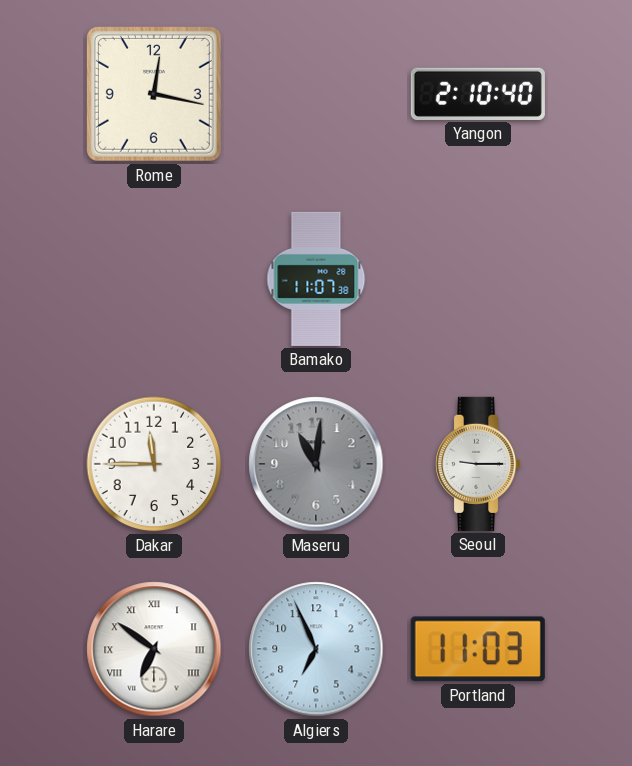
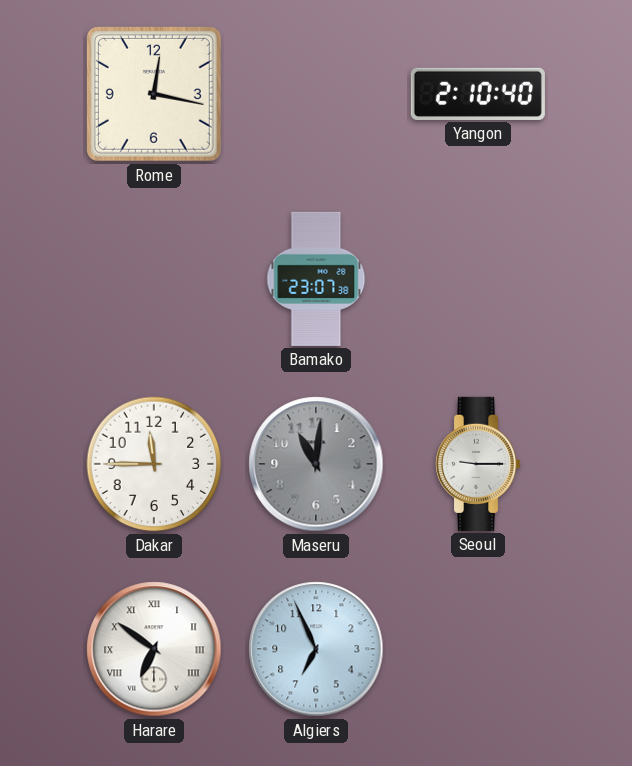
Bamako: 11:07 -> 23:07 (316, 279)
Portland: 11:03 -> none (478, 649)
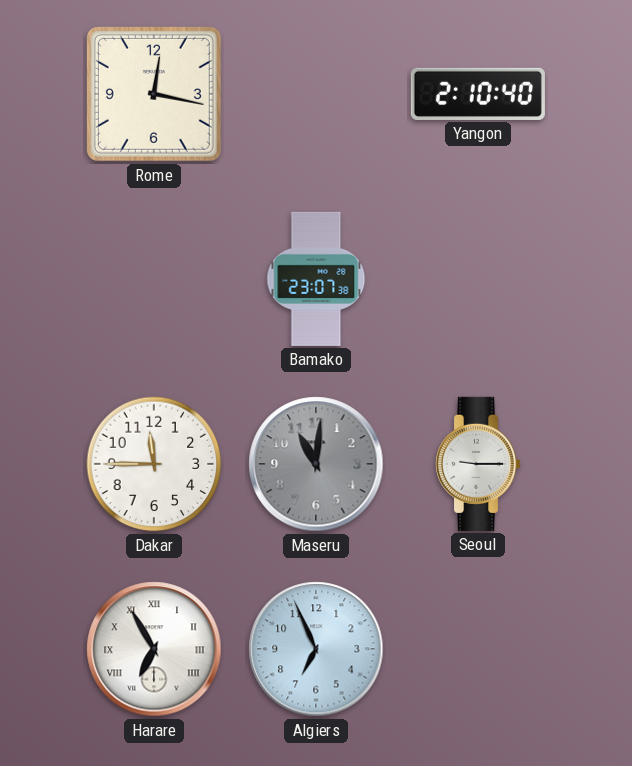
Harare: 6:51 -> 6:55 (154, 649)
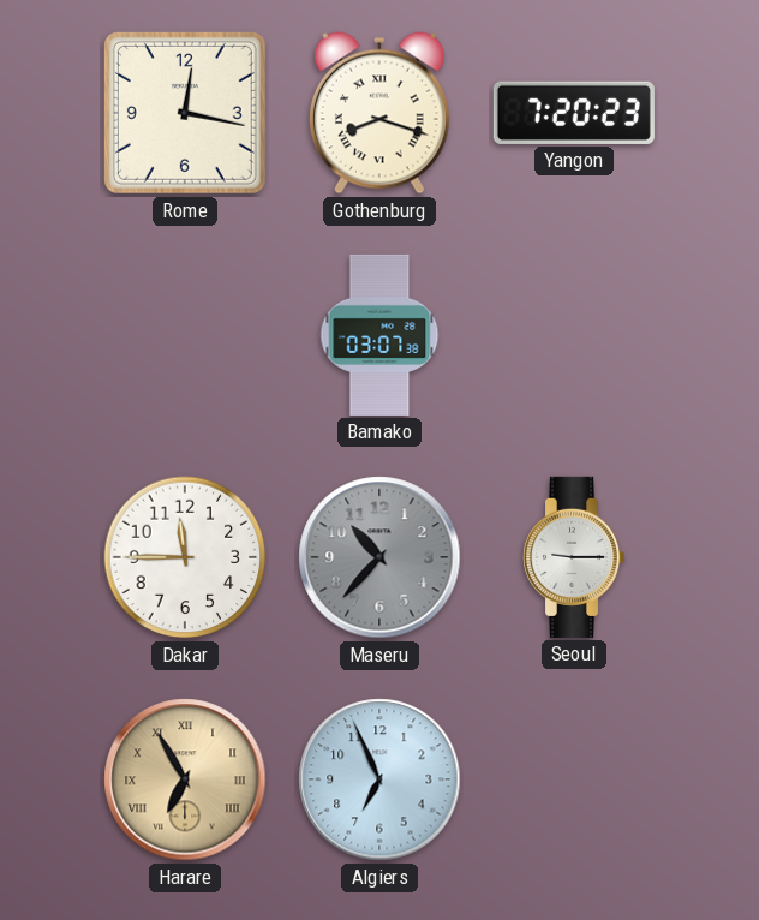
Gothenburg: none -> 8:18 (379, 113)
Yangon: 2:10 -> 7:20 (574, 113)
Bamako: 23:07 -> 03:07 (379, 335)
Maseru: 11:01 -> 10:37 (379, 557)
Harare dial: white -> champagne (185, 779)
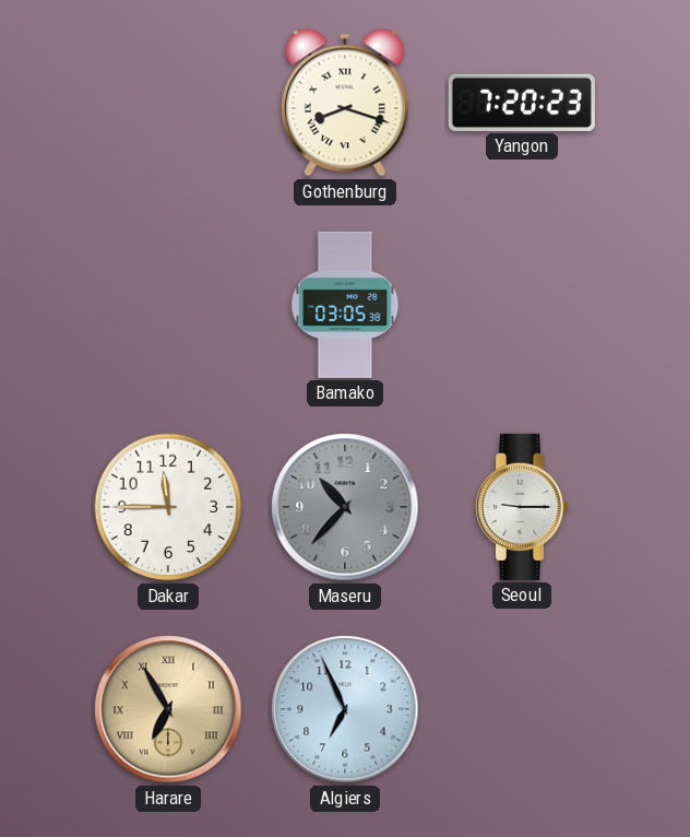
Rome: 12:17 -> none (185, 113)
Bamako: 03:07 -> 03:05 (345, 305)
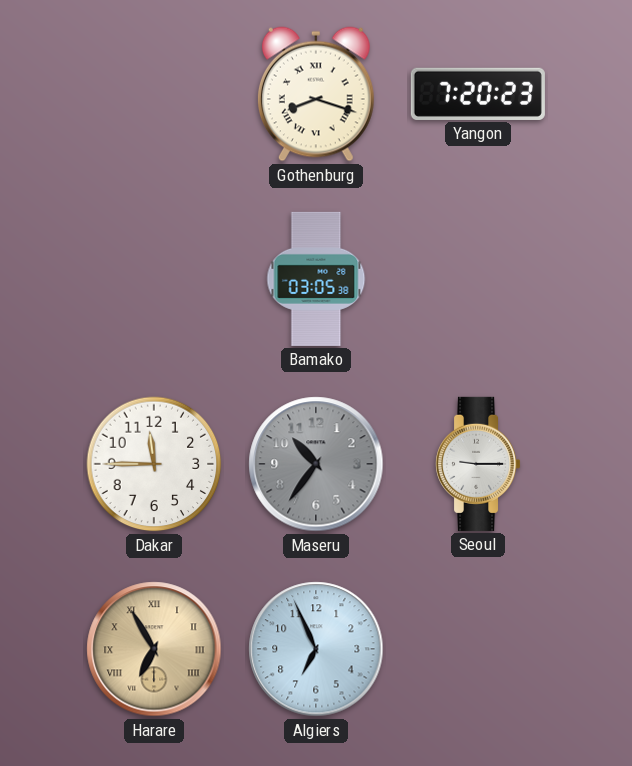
Maseru: 10:37 -> 10:36 (316, 464)
